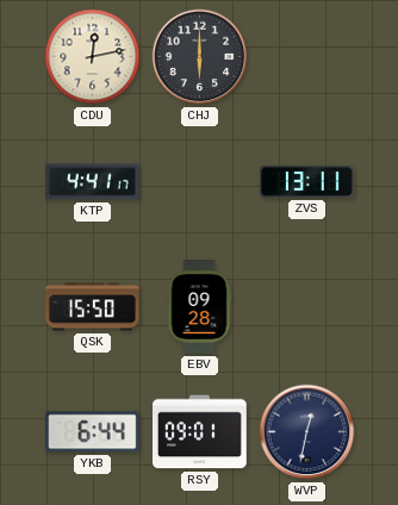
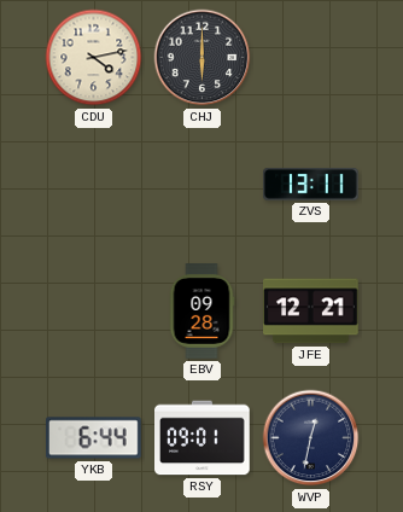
CDU: 12:13 -> 4:13 (94, 58)
KTP: 4:41 -> none (93, 182)
QSK: 15:50 -> none (93, 307)
JFE: none -> 12:21 (311, 312)
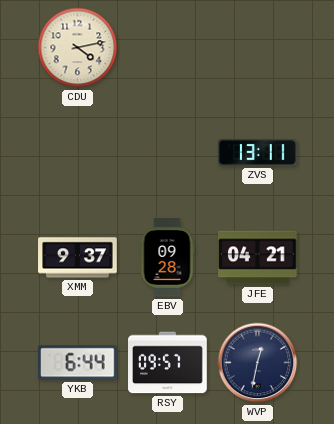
CHJ: 6:00 -> none (203, 58)
XMM: none -> 9:37 (78, 258)
JFE: 12:21 -> 04:21 (258, 258)
RSY: 09:01 -> 09:57 (168, 363)
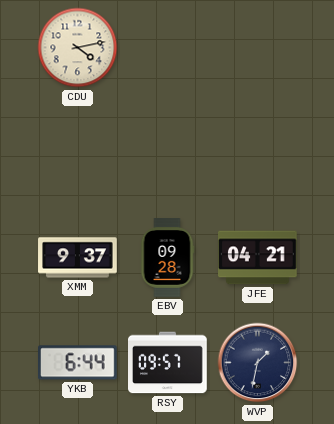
ZVS: 13:11 -> none (258, 153)
WVP: 12:32 -> 1:32 (258, 363)
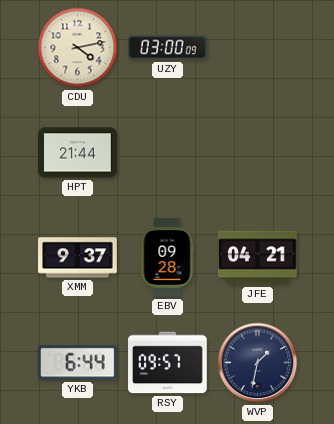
UZY: none -> 03:00 (168, 48)
HPT: none -> 21:44 (78, 153)
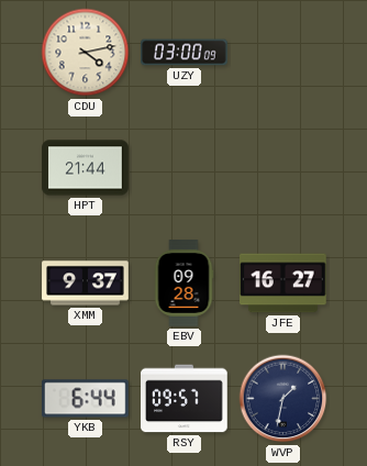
JFE: 04:21 -> 16:27 (283, 284)
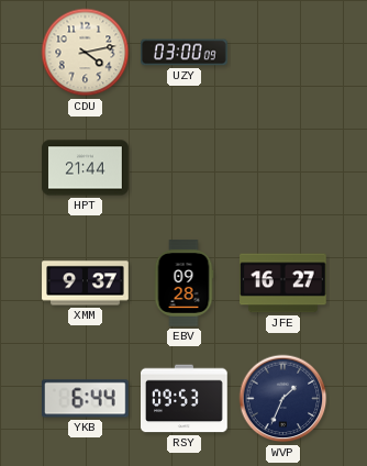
RSY: 09:57 -> 09:53 (185, 399)
WVP: 1:32 -> 1:34 (283, 399)
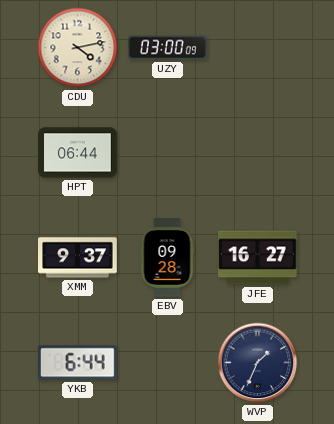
HPT: 21:44 -> 06:44 (78, 153)
RSY: 09:53 -> none (185, 399)
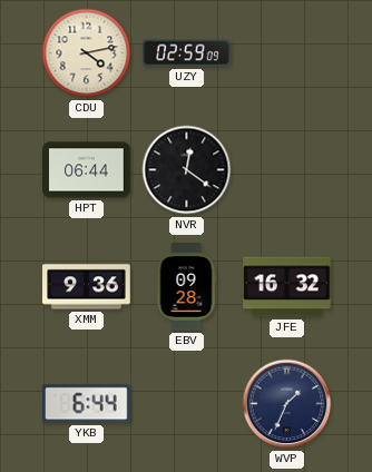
UZY: 03:00 -> 02:59 (187, 53)
NVR: none -> 12:21 (187, 170)
XMM: 9:37 -> 9:36 (87, 287)
JFE: 16:27 -> 16:32 (287, 287)
